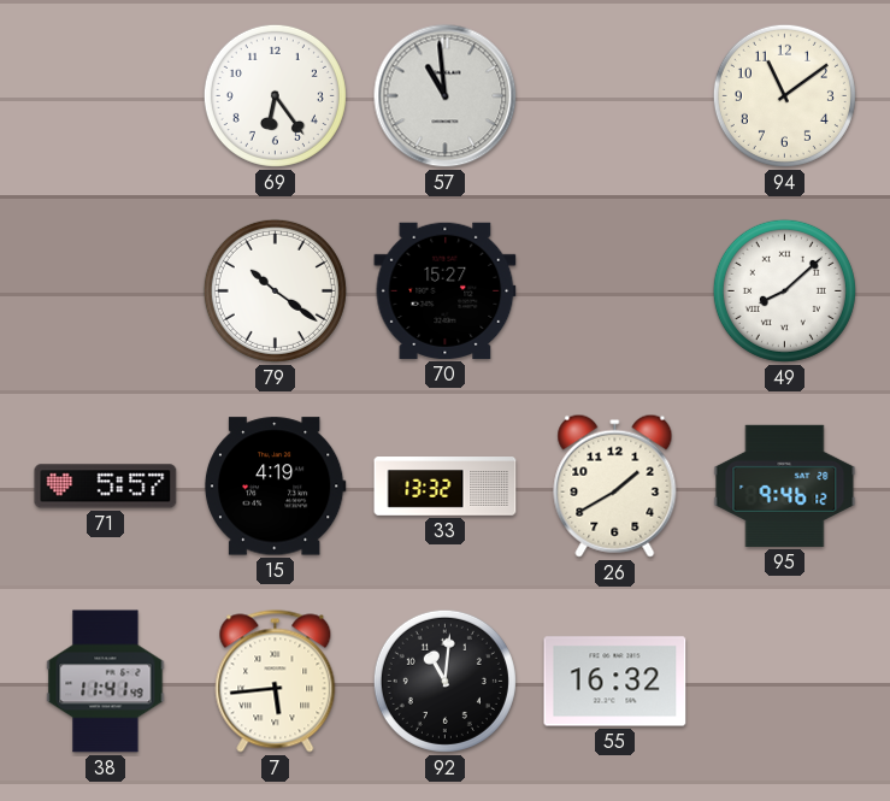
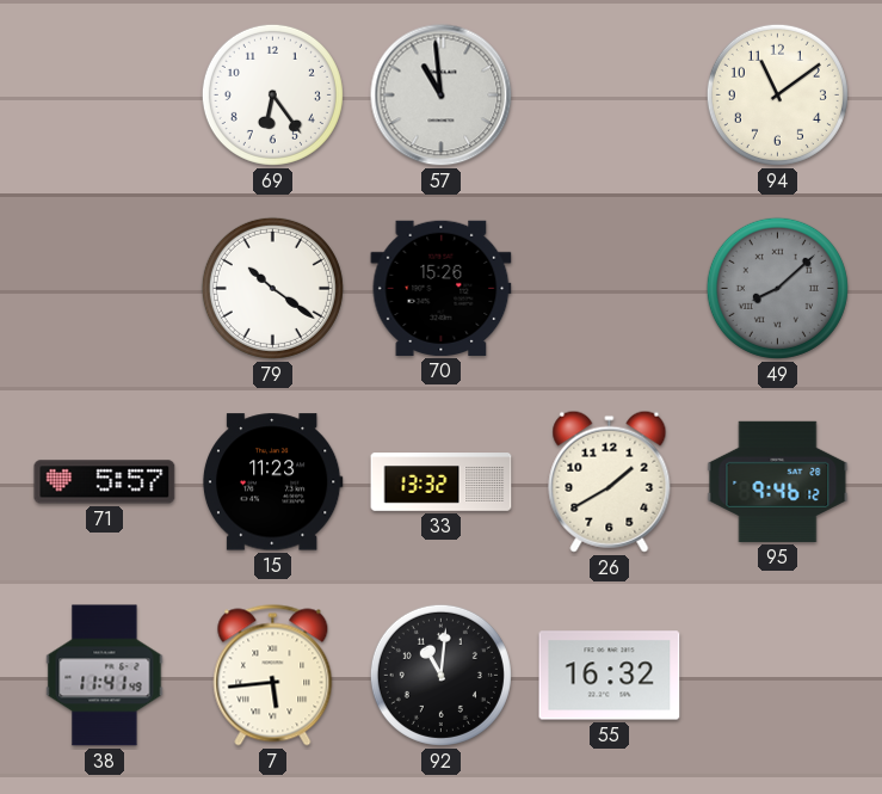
70: 15:27 -> 15:26 (442, 288)
49 dial: white -> grey (777, 288)
15: 4:19 -> 11:23 (272, 482)
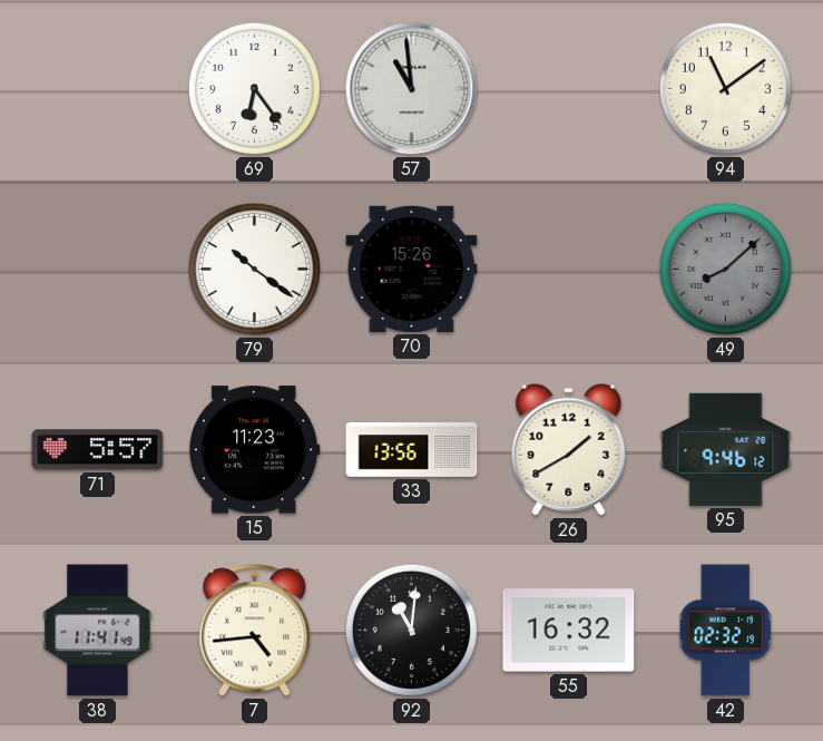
33: 13:32 -> 13:56 (412, 450)
7: 5:44 -> 4:44 (255, 631)
42: none -> 02:32 (726, 631)
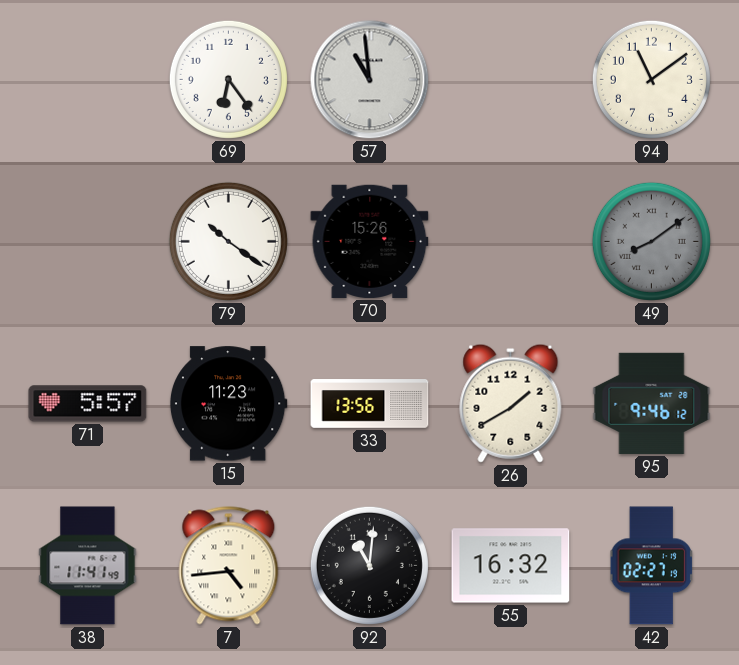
49: 8:08 -> 8:09 (651, 241)
42: 02:32 -> 02:27 (652, 566)
